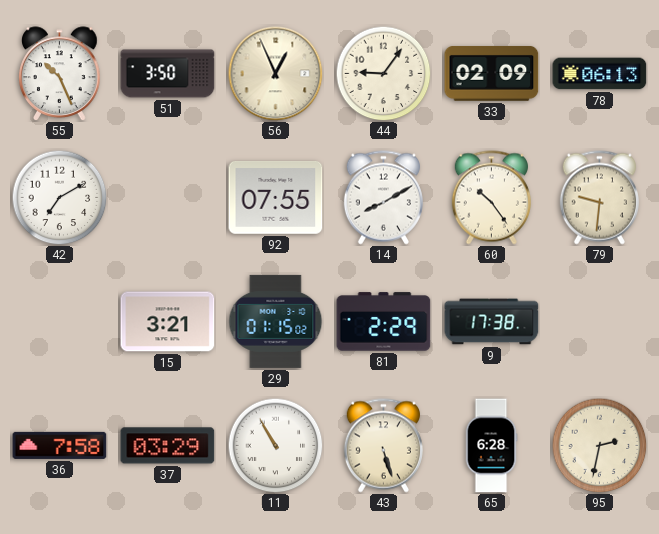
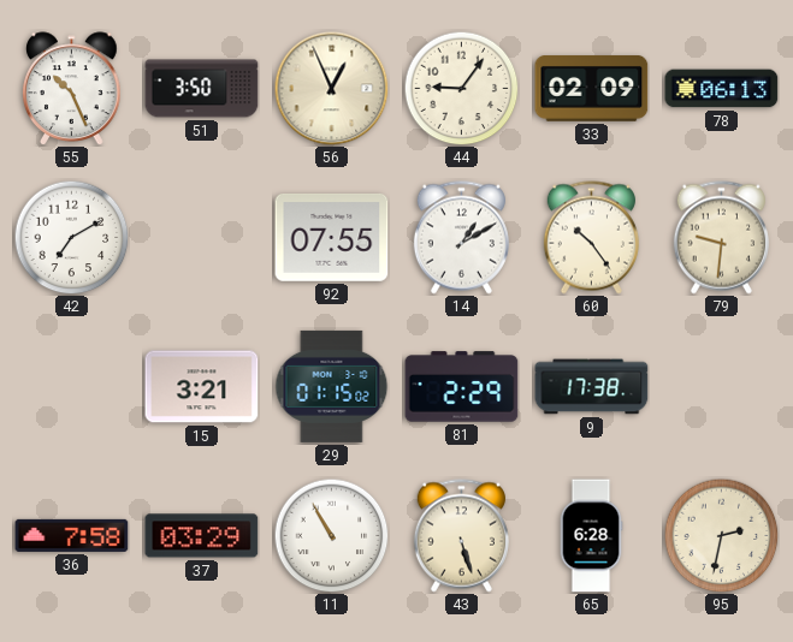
14: 8:10 -> 1:10 (461, 238)
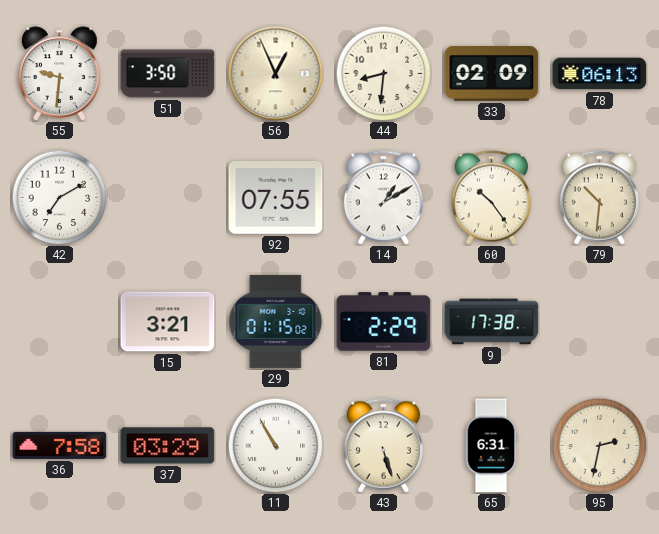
55: 10:26 -> 9:31 (60, 73)
44: 9:06 -> 8:31 (383, 73)
79: 9:31 -> 10:31 (599, 198)
65: 6:28 -> 6:31 (491, 446)
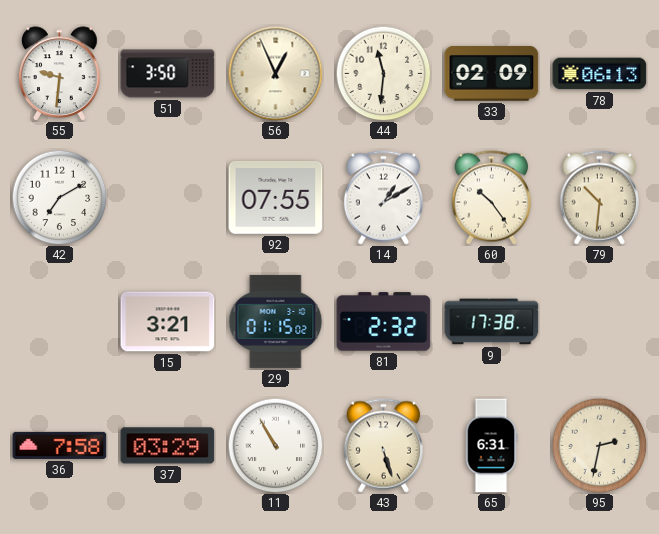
44: 8:31 -> 11:31 (383, 73)
81: 2:29 -> 2:32 (384, 322)
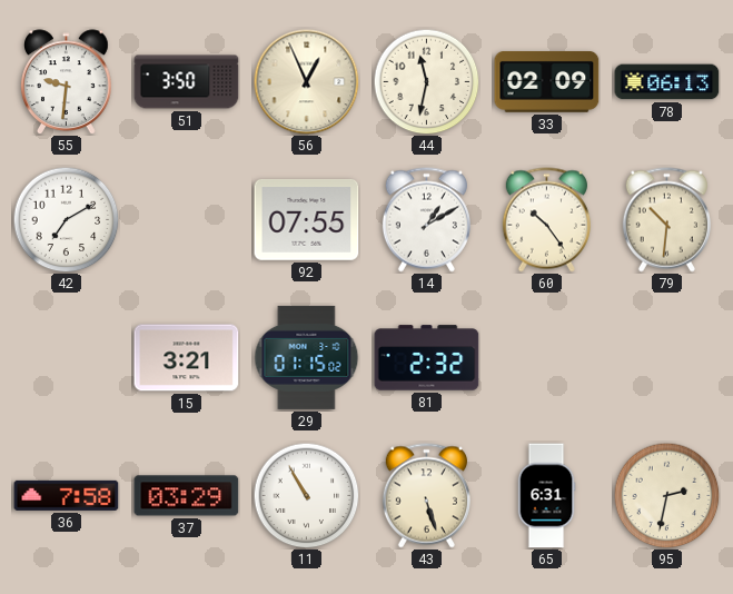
44: 11:31 -> 11:32 (426, 81)
9: 17:38 -> none (492, 322)
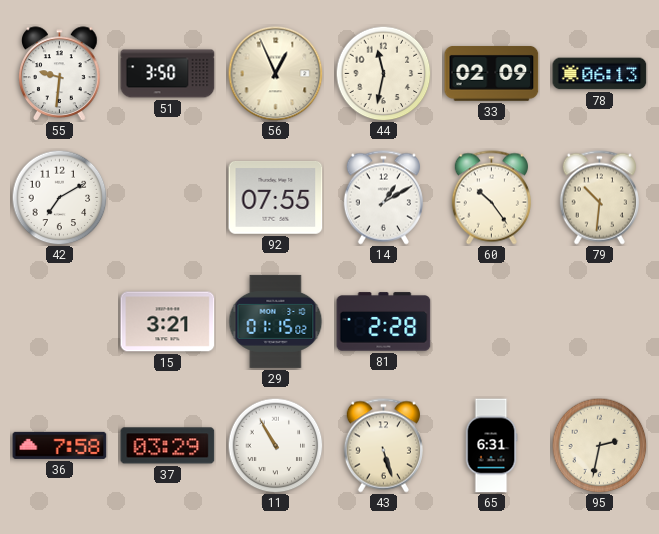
81: 2:32 -> 2:28 (384, 322)
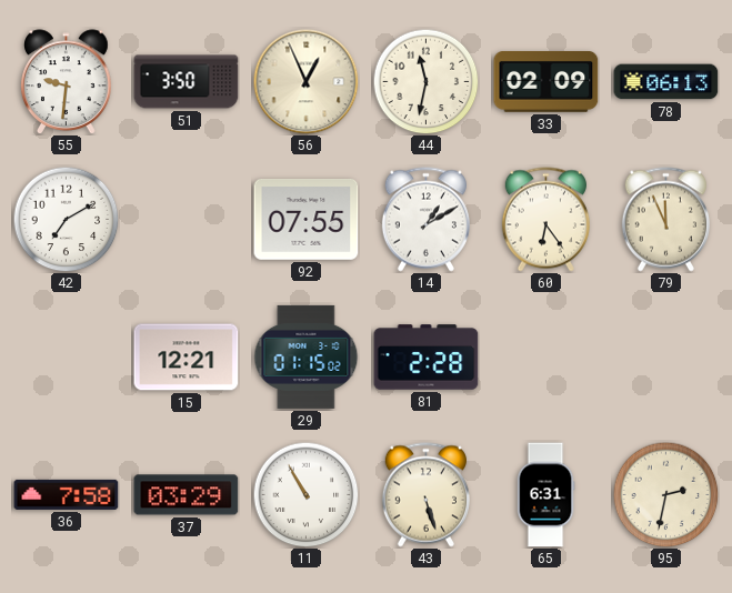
60: 10:24 -> 6:24 (545, 220)
79: 10:31 -> 11:56 (665, 220)
15: 3:21 -> 12:21 (187, 358)
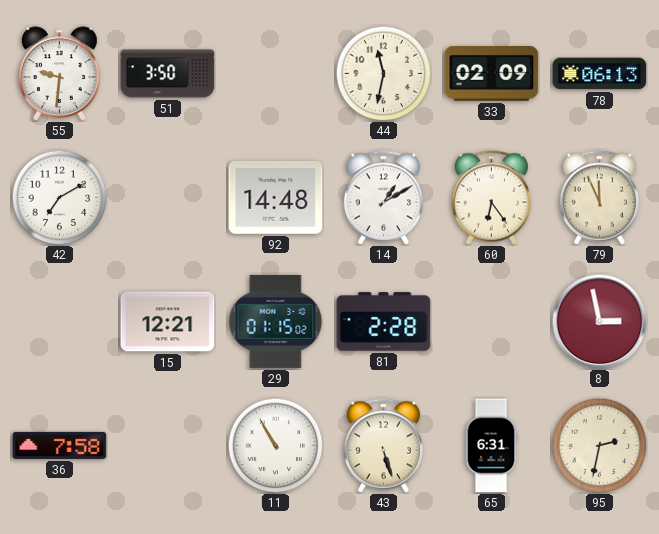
56: 12:56 -> none (305, 81)
92: 07:55 -> 14:48 (276, 198)
8: none -> 2:58 (599, 321)
37: 03:29 -> none (187, 495)
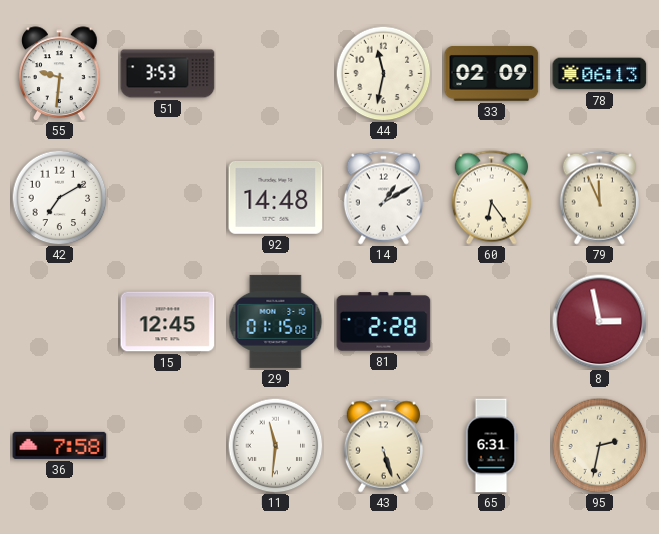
51: 3:50 -> 3:53 (168, 74)
15: 12:21 -> 12:45 (168, 322)
11: 10:55 -> 11:31 (275, 445)
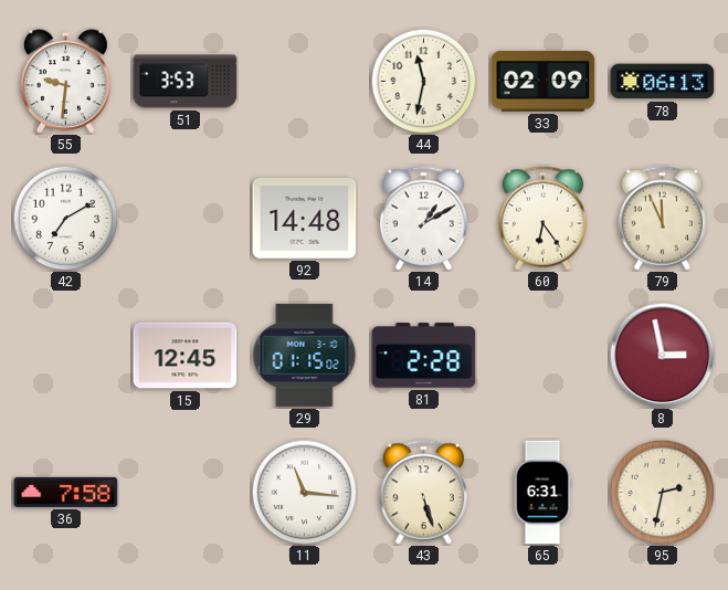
11: 11:31 -> 11:16 (304, 492)
